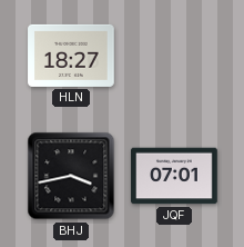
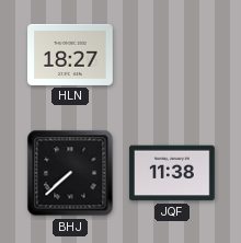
BHJ: 3:43 -> 7:38 (70, 173)
JQF: 07:01 -> 11:38 (172, 173)
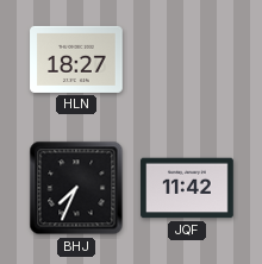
BHJ: 7:38 -> 7:34 (76, 188)
JQF: 11:38 -> 11:42 (187, 188)
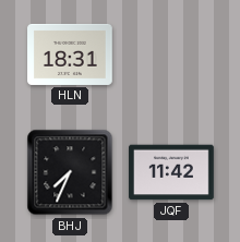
HLN: 18:27 -> 18:31 (70, 55)
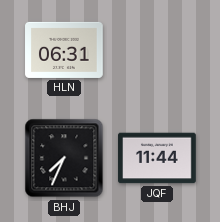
HLN: 18:31 -> 06:31 (64, 50)
JQF: 11:42 -> 11:44 (157, 158)
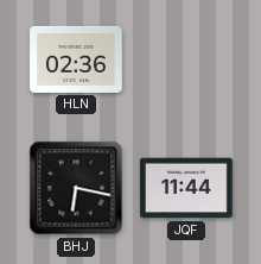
HLN: 06:31 -> 02:36 (76, 59)
BHJ: 7:34 -> 6:17 (76, 188)
